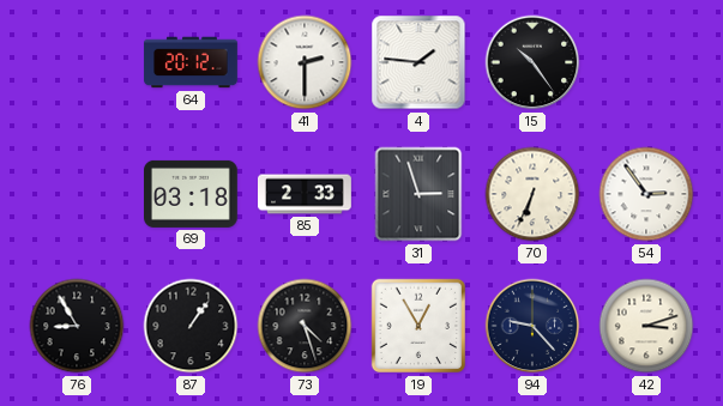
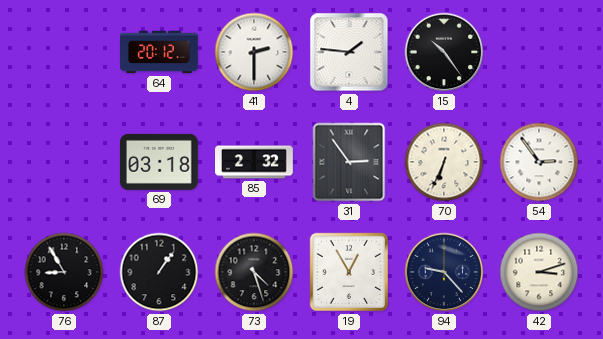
85: 2:33 -> 2:32 (255, 162)
31: 2:57 -> 2:54 (349, 162)
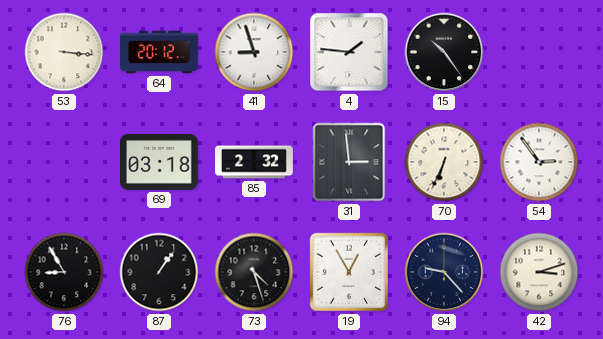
53: none -> 3:16 (64, 52)
41: 2:30 -> 8:57 (254, 52)
31: 2:54 -> 2:59 (349, 162)
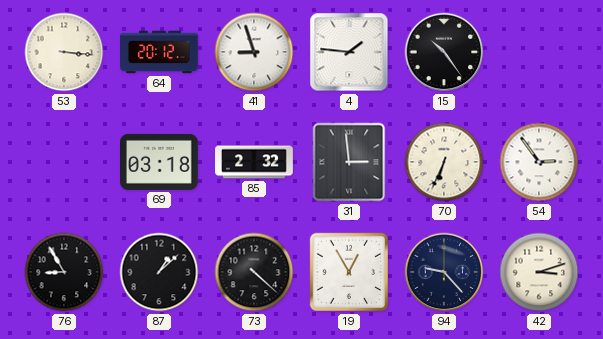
87: 1:06 -> 1:08 (159, 272)
73: 4:27 -> 4:22 (254, 272)
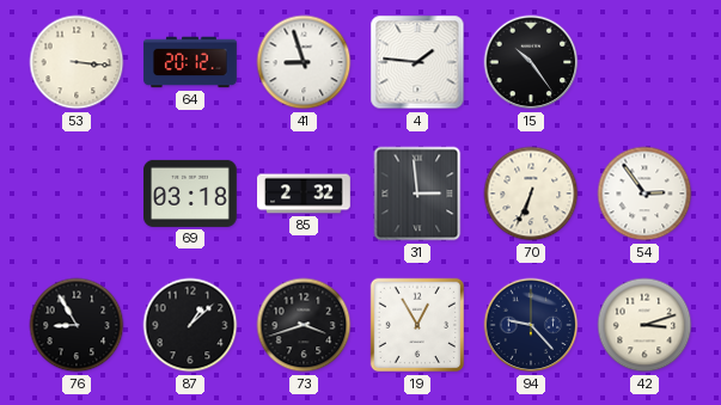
73: 4:22 -> 3:42 (304, 325)
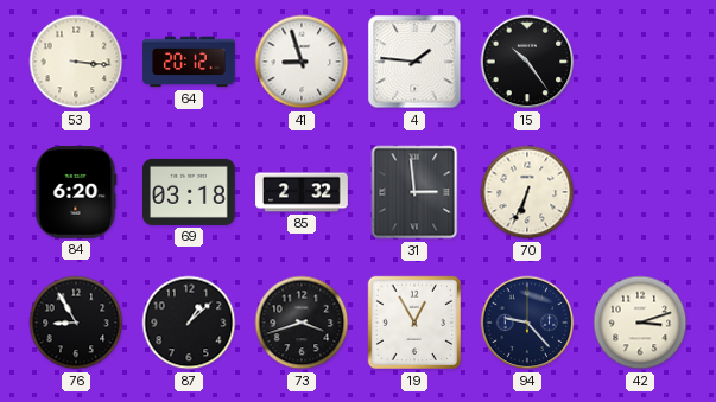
84: none -> 6:20 (76, 193)
54: 2:54 -> none (644, 194)
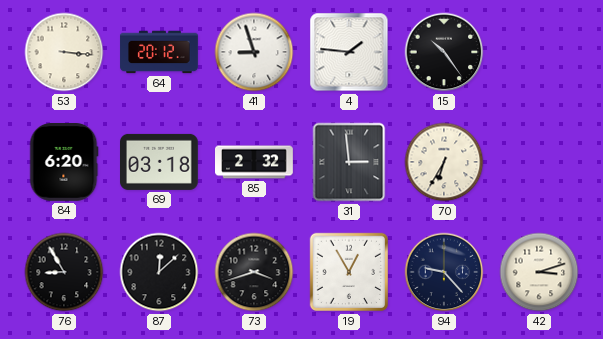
70: 6:34 -> 6:35 (444, 162)
87: 1:08 -> 12:08 (159, 272)
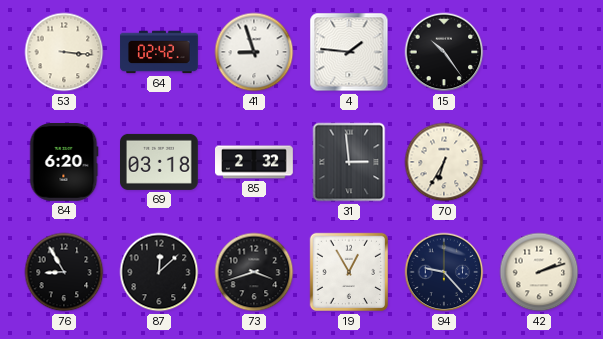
64: 20:12 -> 02:42 (159, 52)
42: 3:12 -> 2:12 (539, 272)
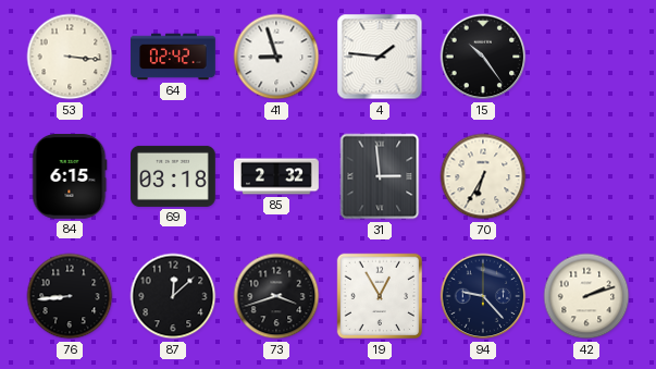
84: 6:20 -> 6:15 (70, 177)
76: 8:55 -> 8:44 (70, 296)
